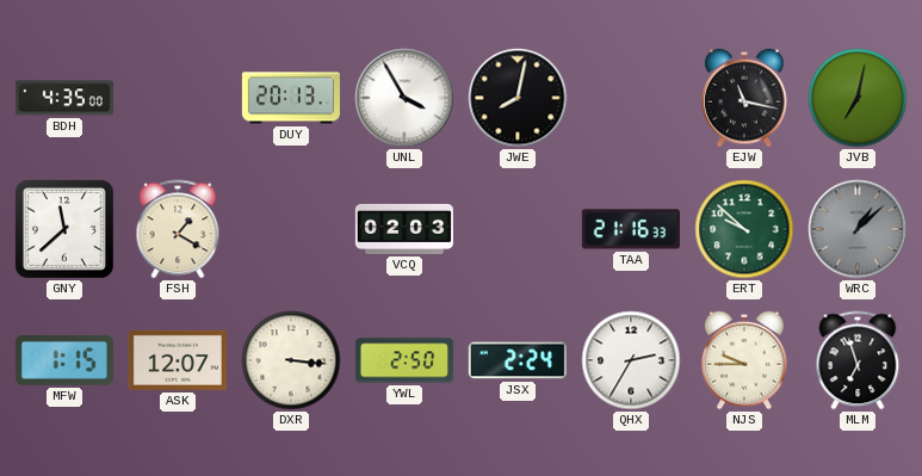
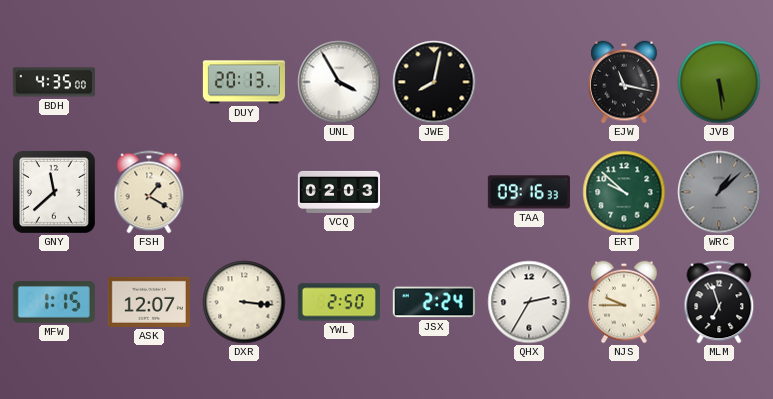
JVB: 7:02 -> 5:29 (719, 82)
TAA: 21:16 -> 09:16 (529, 192)
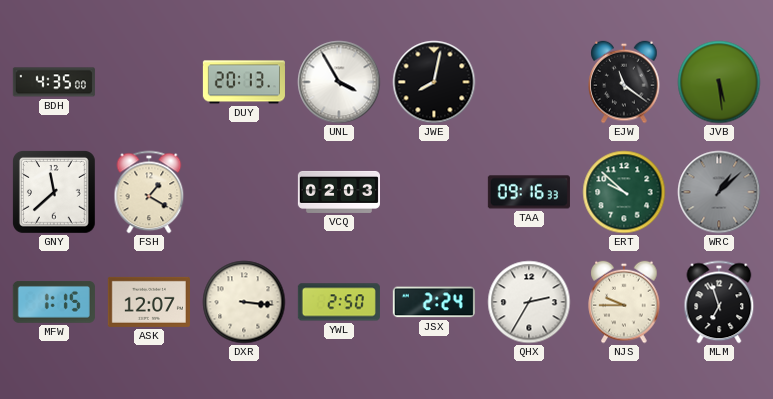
EJW: 11:17 -> 11:21 (624, 82)
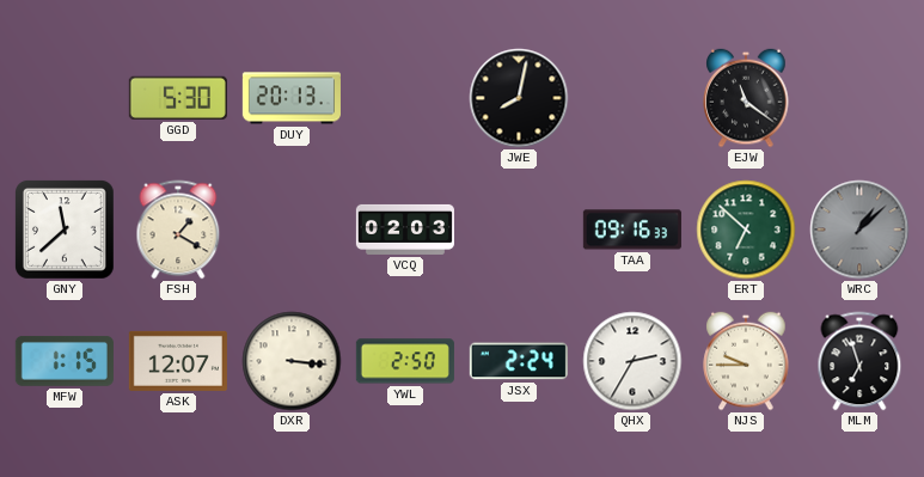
BDH: 4:35 -> none (54, 82)
GGD: none -> 5:30 (178, 98)
UNL: 3:55 -> none (339, 82)
JVB: 5:29 -> none (719, 82)
ERT: 9:52 -> 6:52 (746, 230)
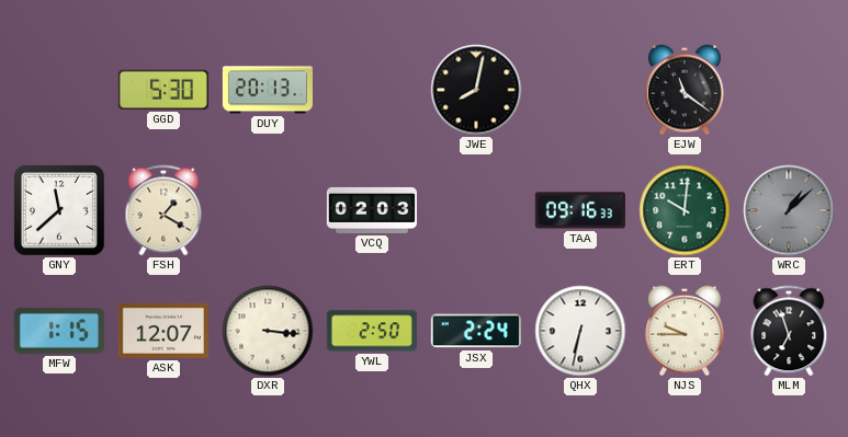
ERT: 6:52 -> 10:01 (685, 210)
QHX: 2:35 -> 6:32 (580, 331)
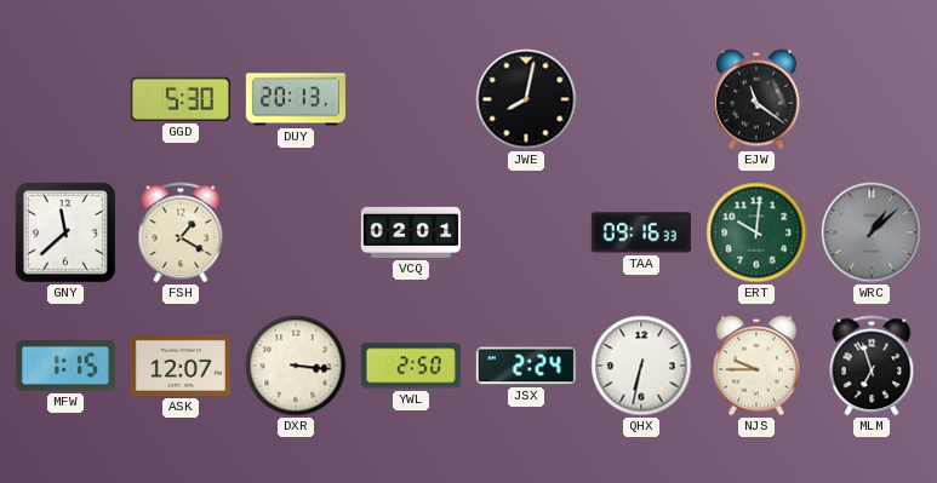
VCQ: 02:03 -> 02:01 (411, 232)
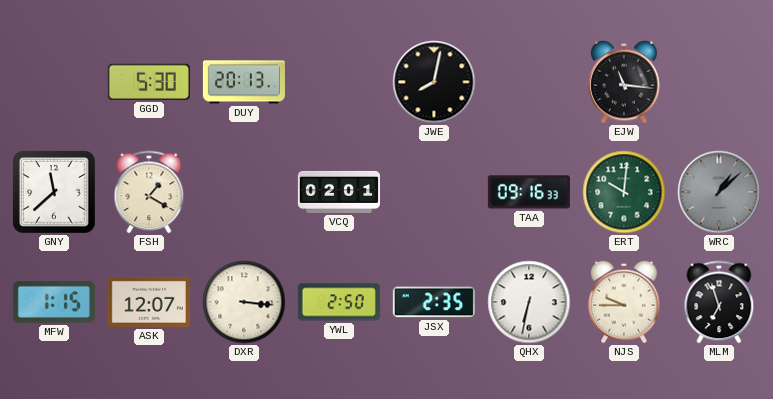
EJW: 11:21 -> 11:16 (624, 82)
JSX: 2:24 -> 2:35 (434, 302)
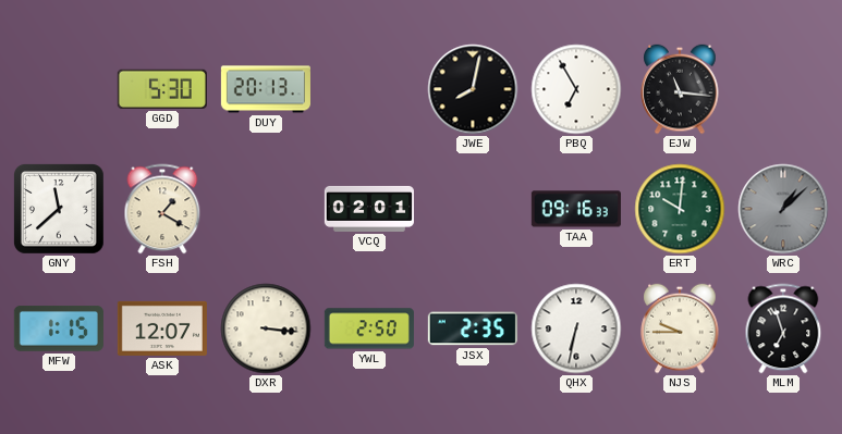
PBQ: none -> 6:55 (576, 89)
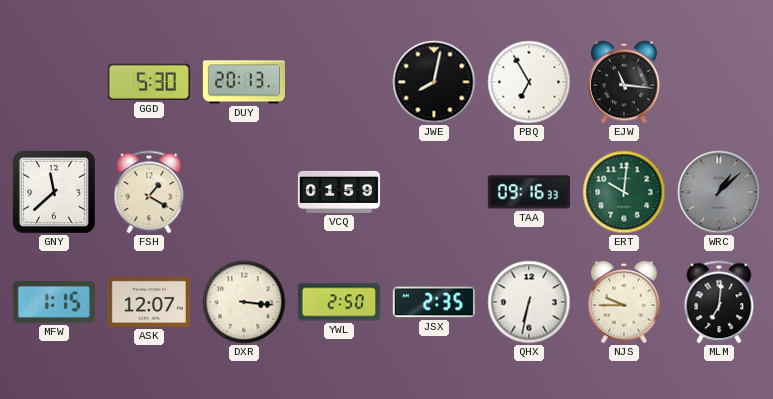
VCQ: 02:01 -> 01:59 (339, 192)
MLM: 6:57 -> 7:01 (719, 302)
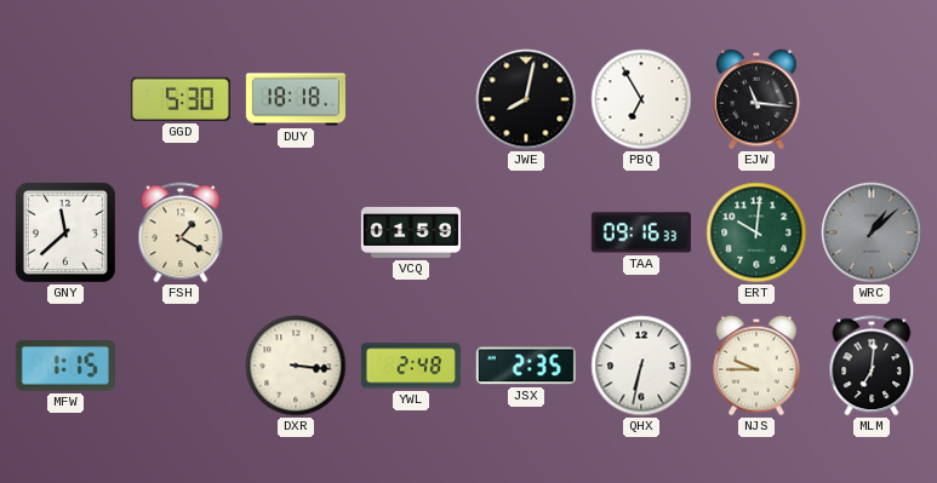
DUY: 20:13 -> 18:18 (296, 99)
ASK: 12:07 -> none (149, 302)
YWL: 2:50 -> 2:48 (411, 366)
